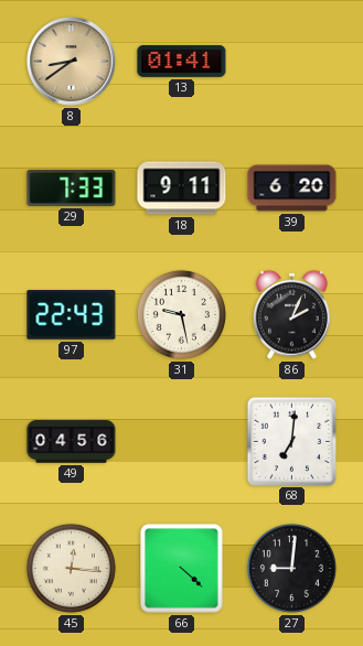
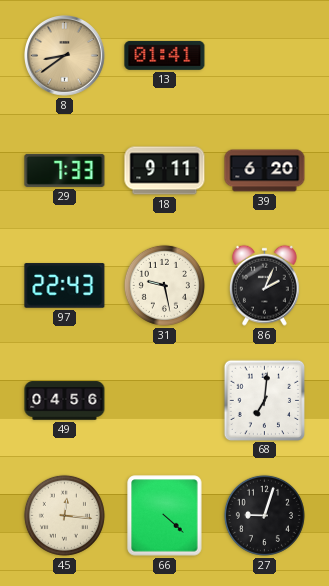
27: 9:01 -> 9:03 (264, 515)
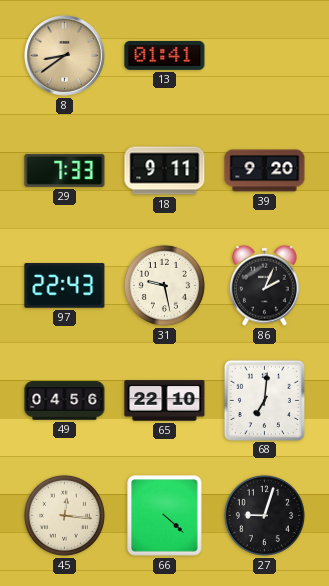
39: 6:20 -> 9:20 (265, 171)
65: none -> 22:10 (165, 401)
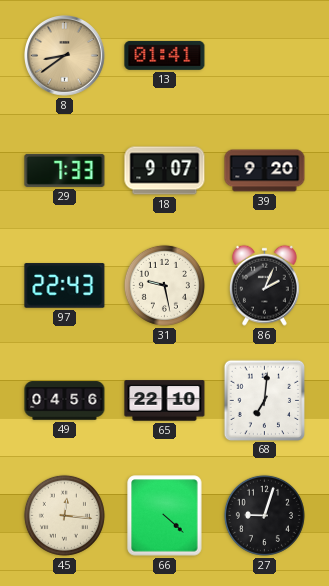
18: 9:11 -> 9:07 (165, 171)
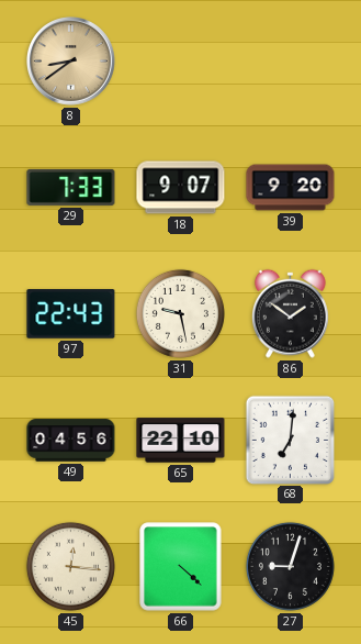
13: 01:41 -> none (165, 55)
86: 2:04 -> 1:51 (290, 313)
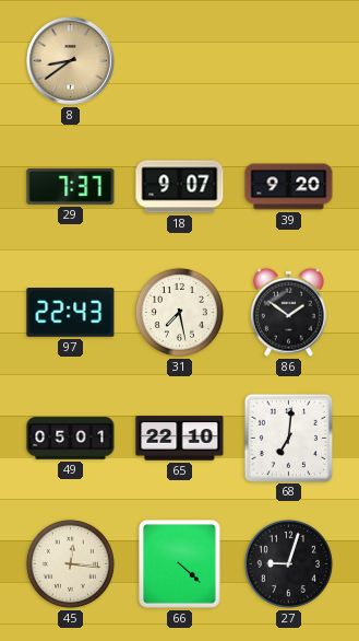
29: 7:33 -> 7:37 (71, 186)
31: 9:28 -> 7:28 (179, 312)
49: 04:56 -> 05:01 (71, 439)
